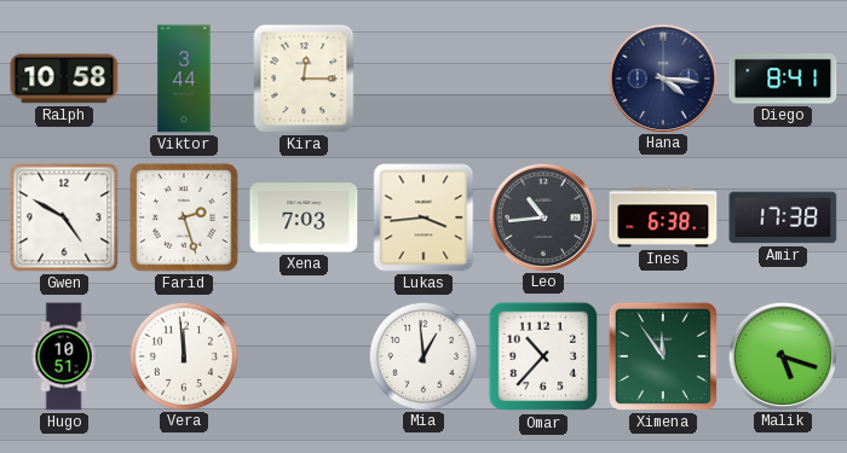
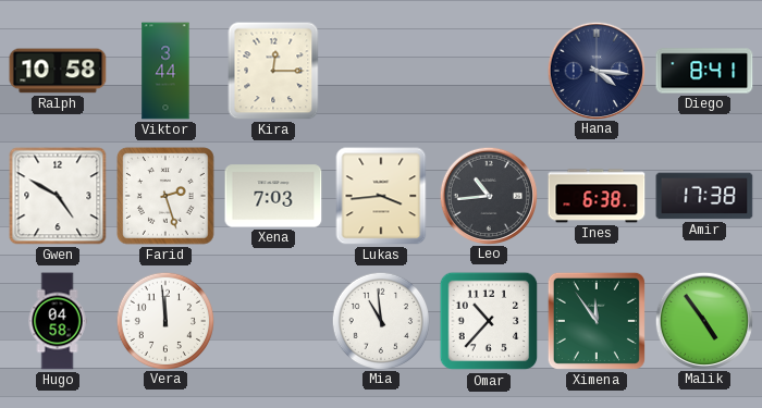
Hugo: 10:51 -> 04:58 (58, 321)
Mia: 12:59 -> 10:59 (380, 320)
Malik: 5:18 -> 4:54 (703, 320)
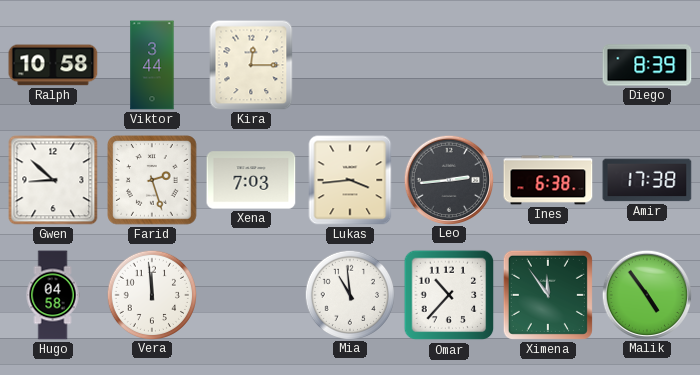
Hana: 4:16 -> none (595, 70)
Diego: 8:41 -> 8:39 (647, 65)
Gwen: 4:50 -> 8:52 (53, 180)
Leo: 10:44 -> 2:44 (448, 179)
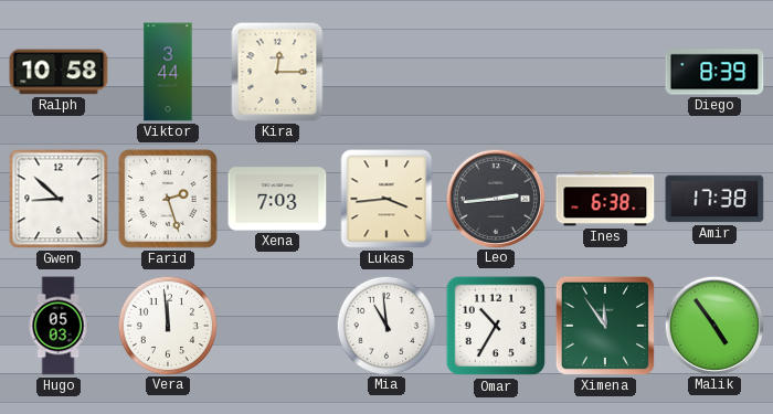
Hugo: 04:58 -> 05:03 (59, 326)
Omar: 10:37 -> 10:35 (496, 326)
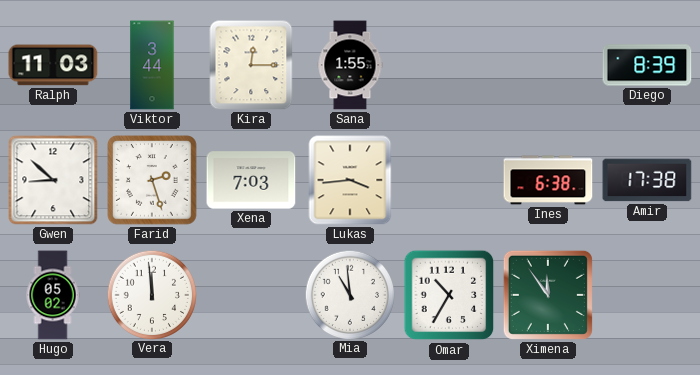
Ralph: 10:58 -> 11:03 (53, 65)
Sana: none -> 1:55 (350, 65)
Leo: 2:44 -> none (495, 198)
Hugo: 05:03 -> 05:02 (53, 295)
Malik: 4:54 -> none (713, 325)
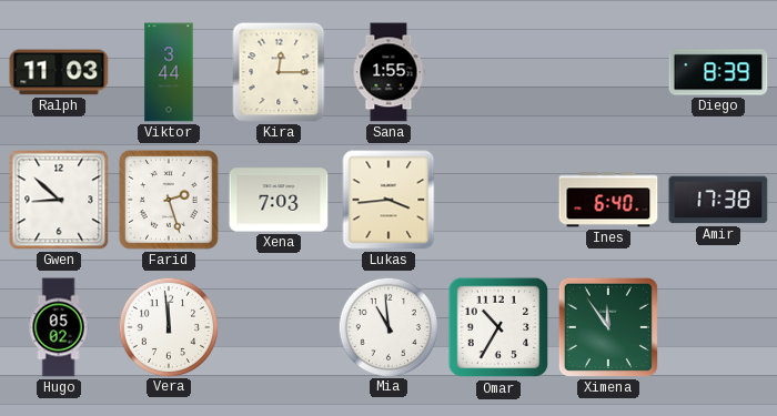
Ines: 6:38 -> 6:40 (608, 200)
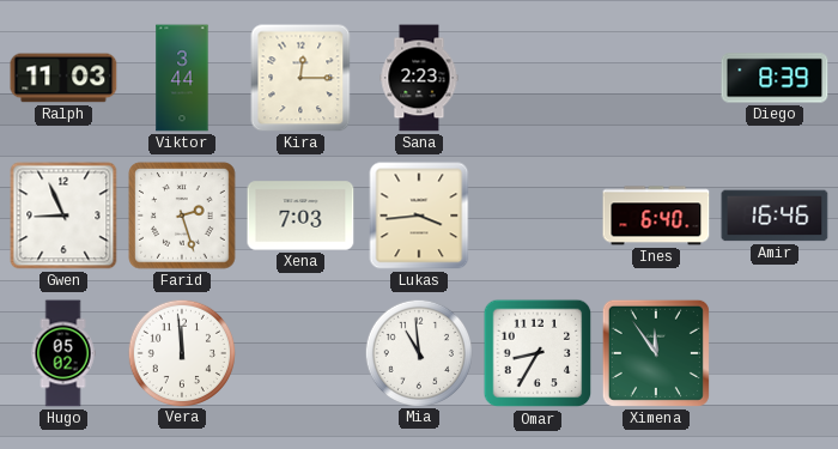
Sana: 1:55 -> 2:23 (419, 78)
Gwen: 8:52 -> 8:56 (63, 216)
Amir: 17:38 -> 16:46 (775, 216)
Omar: 10:35 -> 8:35 (538, 353)
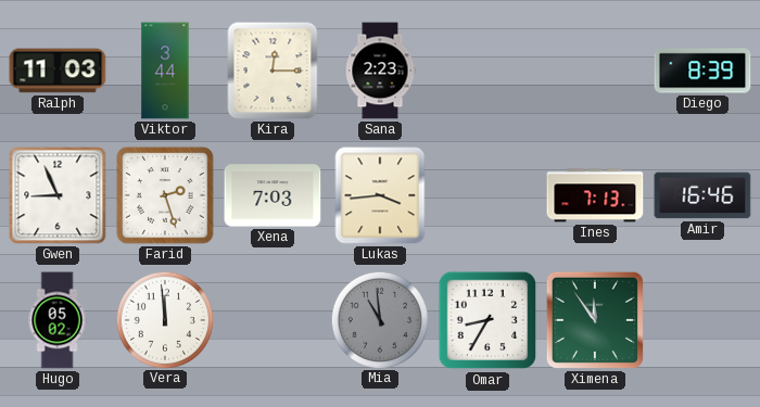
Ines: 6:40 -> 7:13 (595, 195)
Mia dial: white -> grey (379, 319)
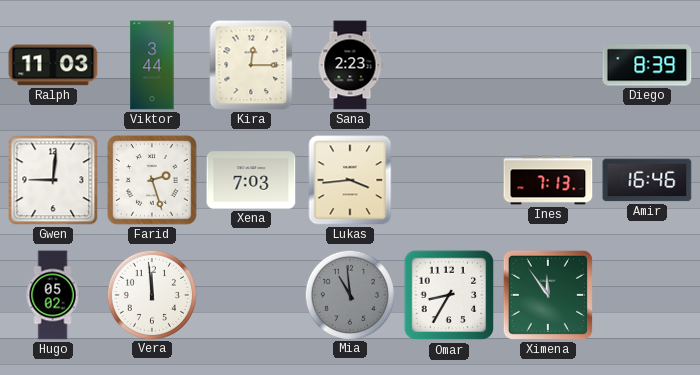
Gwen: 8:56 -> 9:01 (53, 180)
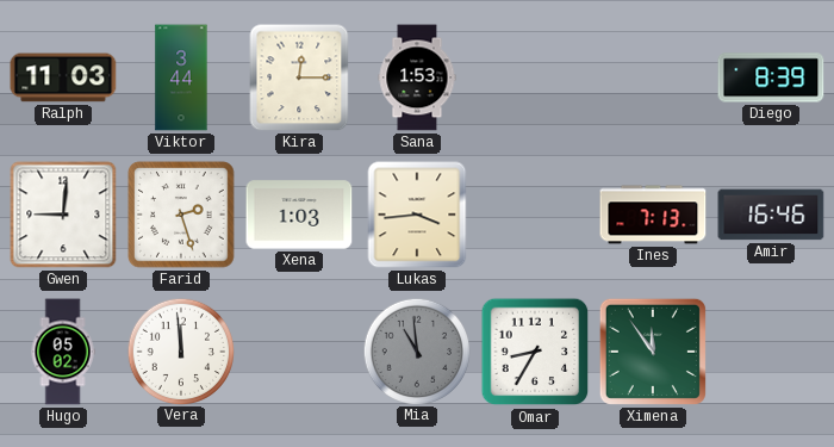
Sana: 2:23 -> 1:53 (417, 77)
Xena: 7:03 -> 1:03 (299, 215)
